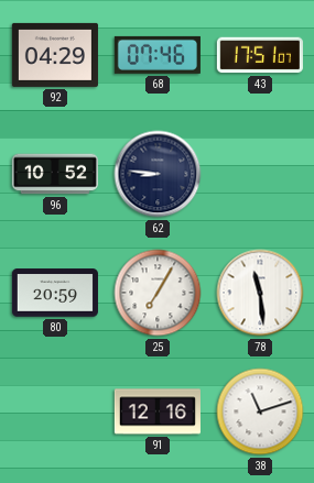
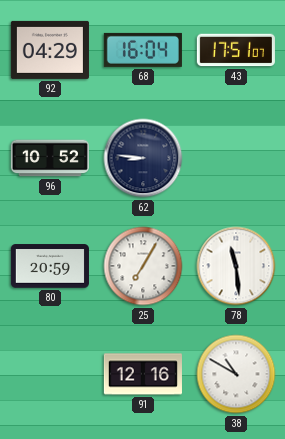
68: 07:46 -> 16:04 (143, 50)
38: 11:12 -> 10:50 (236, 374)
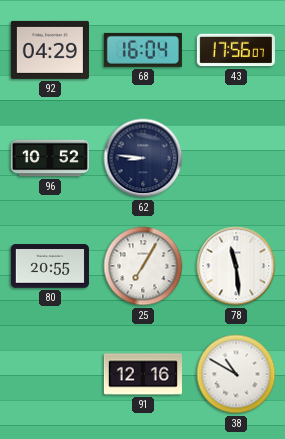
43: 17:51 -> 17:56 (236, 50)
80: 20:59 -> 20:55 (50, 266)
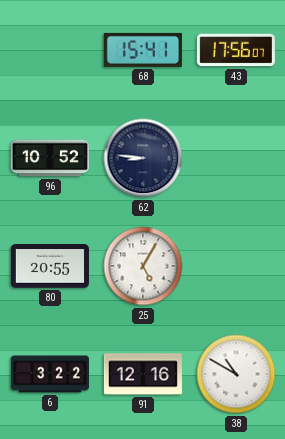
92: 04:29 -> none (50, 50)
68: 16:04 -> 15:41 (143, 50)
25: 7:05 -> 5:05 (143, 266)
78: 11:29 -> none (236, 266)
6: none -> 3:22 (50, 374)
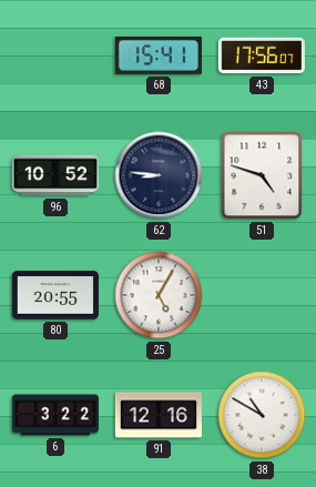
51: none -> 4:48 (262, 175)
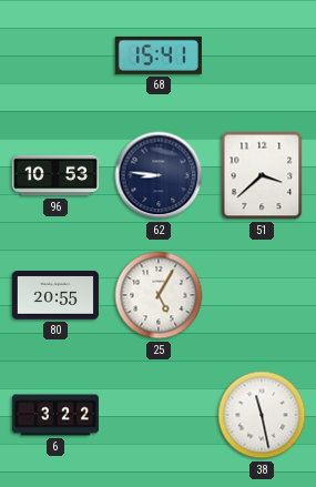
43: 17:56 -> none (262, 55)
96: 10:52 -> 10:53 (55, 175)
51: 4:48 -> 3:38 (262, 175)
91: 12:16 -> none (159, 415)
38: 10:50 -> 11:28 (262, 415)
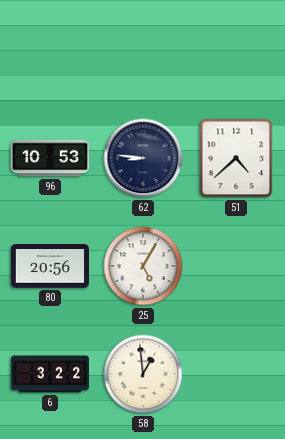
68: 15:41 -> none (159, 55)
51: 3:38 -> 4:38 (236, 158)
80: 20:55 -> 20:56 (50, 266)
58: none -> 12:59 (143, 374)
38: 11:28 -> none (262, 415)
